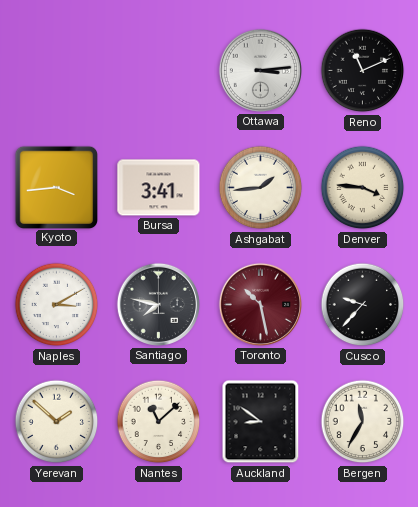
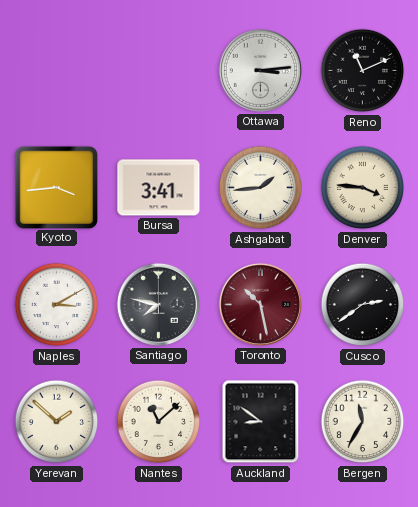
Cusco: 9:37 -> 2:39 (363, 305)
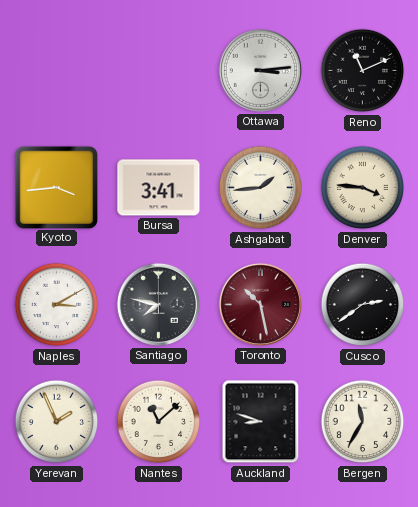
Yerevan: 1:52 -> 1:56 (57, 422)
Auckland: 8:51 -> 8:48 (261, 422)
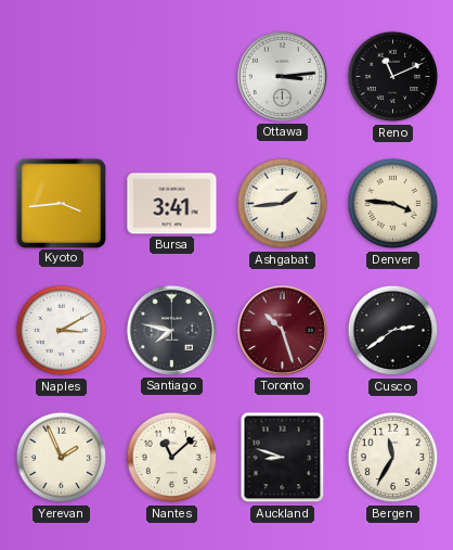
Toronto: 10:28 -> 10:27 (282, 330)
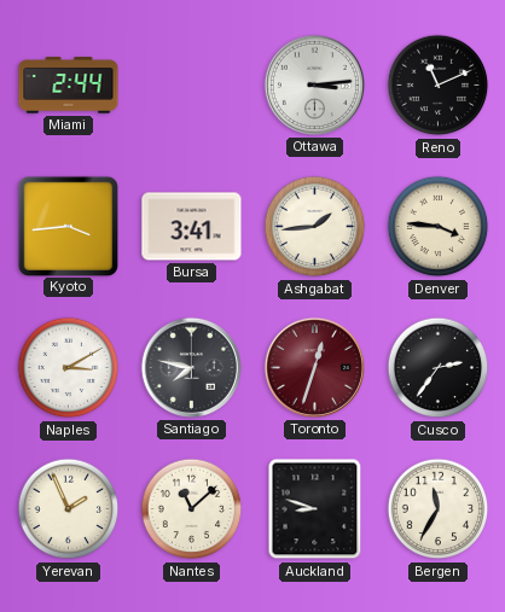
Miami: none -> 2:44 (69, 86)
Toronto: 10:27 -> 12:33 (314, 367)
Cusco: 2:39 -> 2:36 (439, 368)
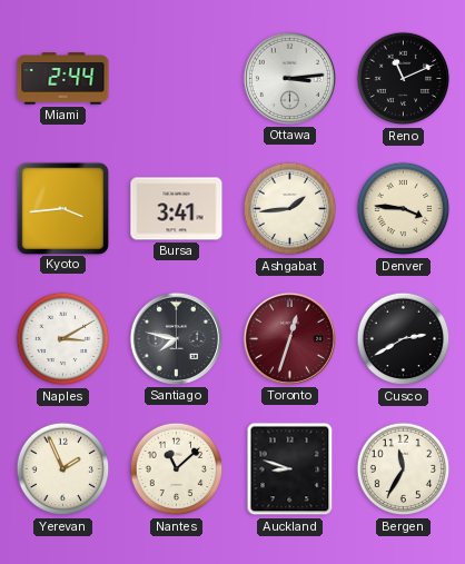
Cusco: 2:36 -> 2:40 (404, 339)
